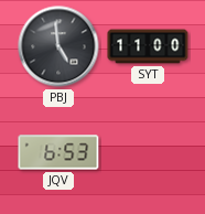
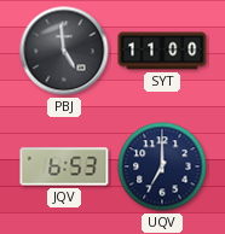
UQV: none -> 7:00 (162, 166)
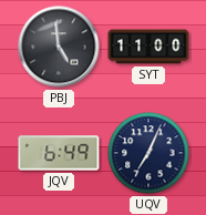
JQV: 6:53 -> 6:49 (59, 153)
UQV: 7:00 -> 7:04 (148, 153)
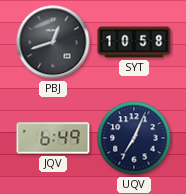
PBJ: 4:59 -> 12:42 (53, 42)
SYT: 11:00 -> 10:58 (134, 42)
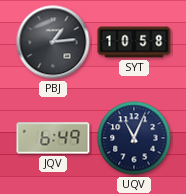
PBJ: 12:42 -> 1:14 (53, 42)
UQV: 7:04 -> 11:04 (134, 138)
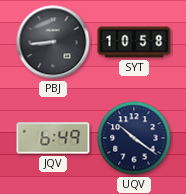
PBJ: 1:14 -> 8:44 (53, 42)
UQV: 11:04 -> 10:21 (134, 138)
